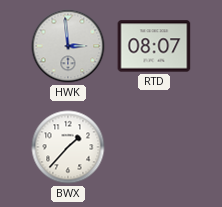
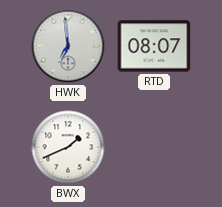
HWK: 2:59 -> 6:59 (68, 46)
BWX: 1:37 -> 1:41 (68, 147)
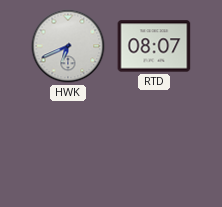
HWK: 6:59 -> 6:41 (68, 46)
BWX: 1:41 -> none (68, 147)
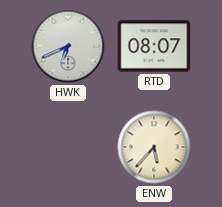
ENW: none -> 5:37 (154, 147)
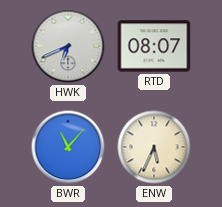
BWR: none -> 11:07 (68, 147)
ENW: 5:37 -> 5:34 (154, 147)
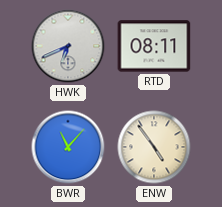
RTD: 08:07 -> 08:11 (154, 46)
ENW: 5:34 -> 4:54 (154, 147)
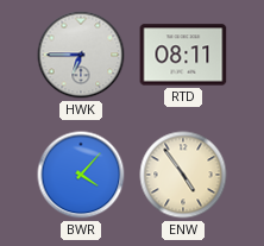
HWK: 6:41 -> 6:45 (81, 55)
BWR: 11:07 -> 4:07 (81, 175)
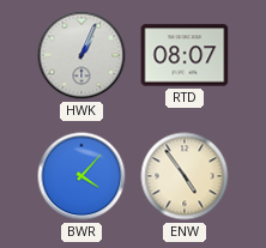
HWK: 6:45 -> 1:04 (81, 55)
RTD: 08:11 -> 08:07 (185, 55)
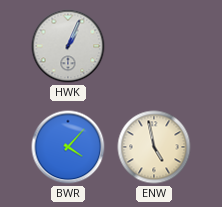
RTD: 08:07 -> none (185, 55)
ENW: 4:54 -> 4:58 (154, 147)
